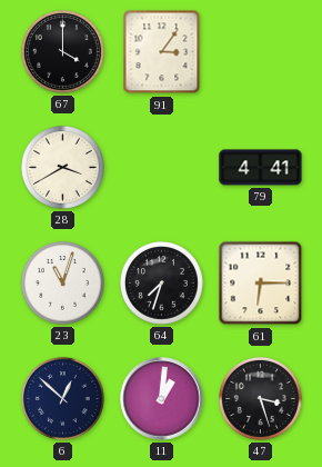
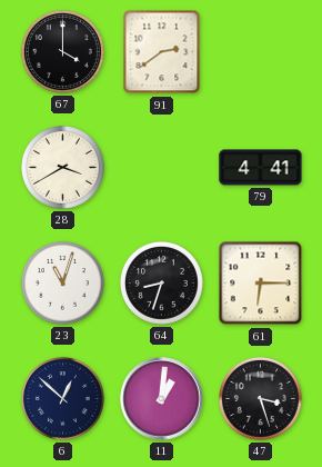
91: 3:06 -> 2:39 (162, 52)
64: 7:33 -> 8:33 (161, 282)
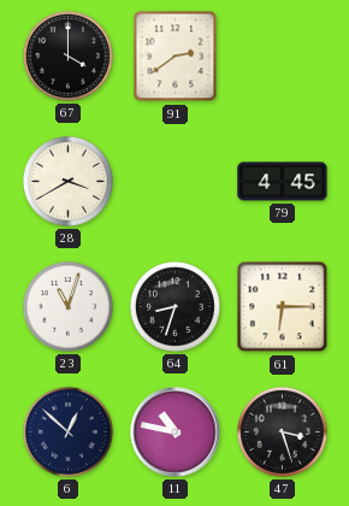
79: 4:41 -> 4:45 (283, 182)
11: 1:01 -> 10:47 (176, 433)
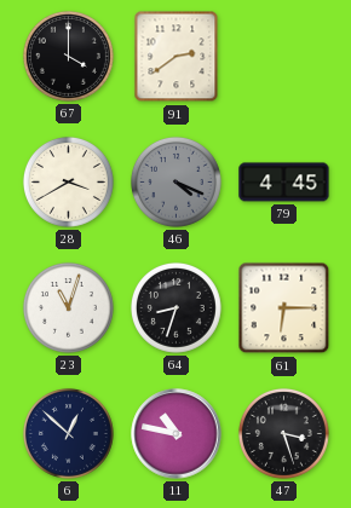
46: none -> 4:19 (175, 181)
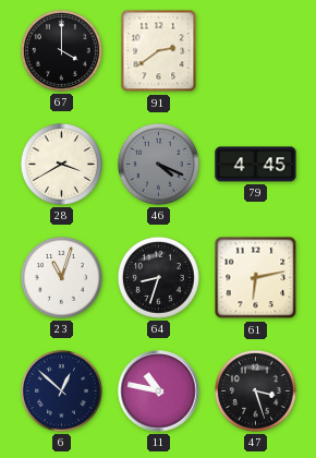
61: 6:15 -> 6:13 (256, 278)
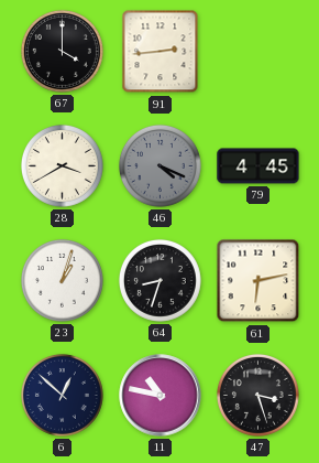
91: 2:39 -> 2:44 (161, 52)
23: 11:03 -> 1:03 (62, 280)
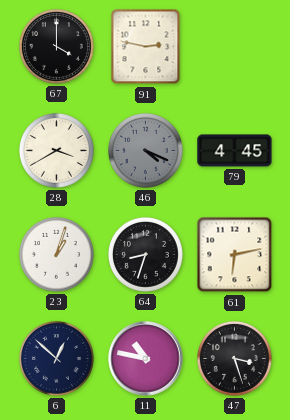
91: 2:44 -> 2:47 (146, 47)
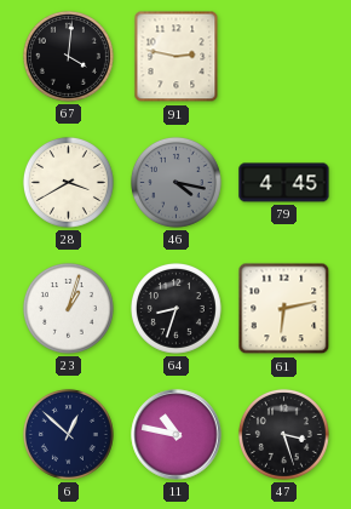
67: 4:00 -> 4:01 (68, 56)
46: 4:19 -> 4:17 (175, 182)
